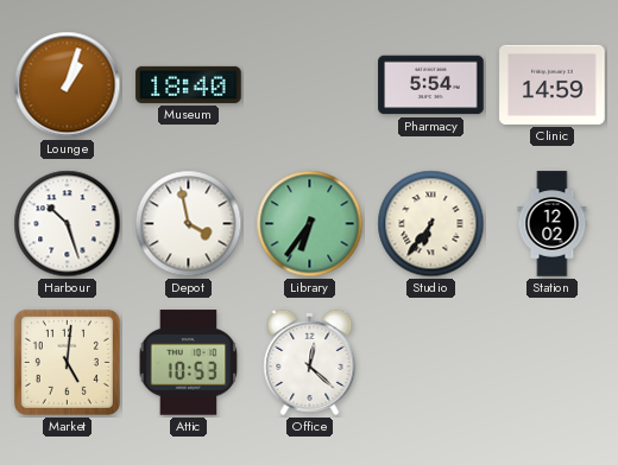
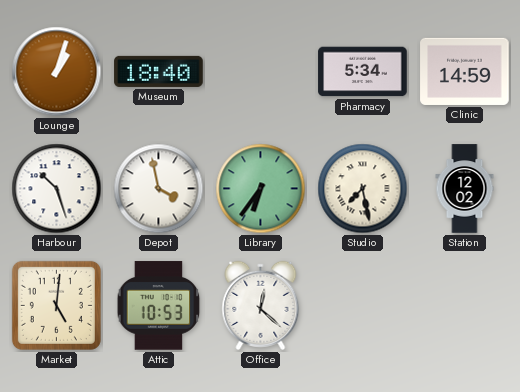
Pharmacy: 5:54 -> 5:34 (363, 72)
Studio: 6:36 -> 7:28 (363, 189)
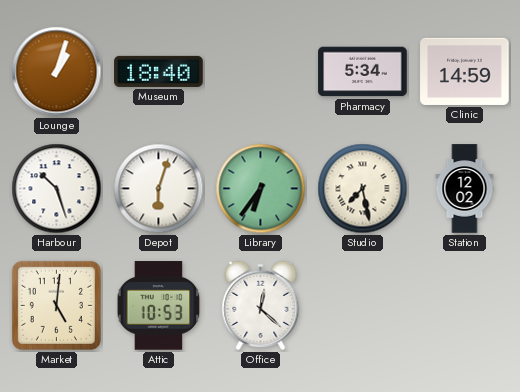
Depot: 3:58 -> 6:03 (159, 189)
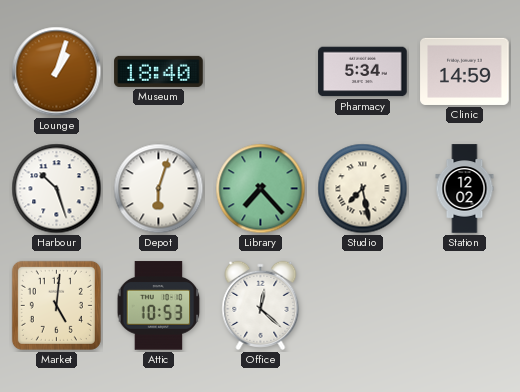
Library: 6:36 -> 7:23 (261, 189)
